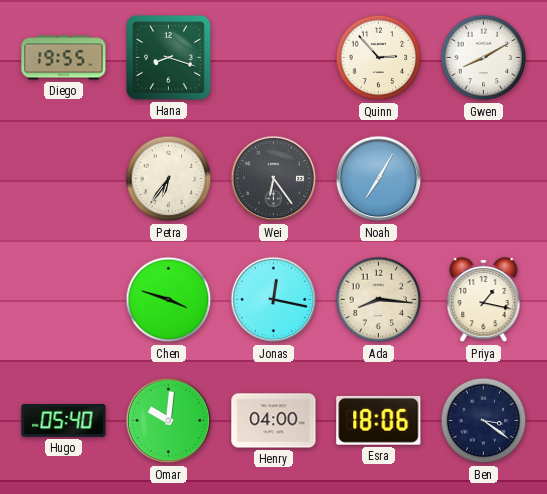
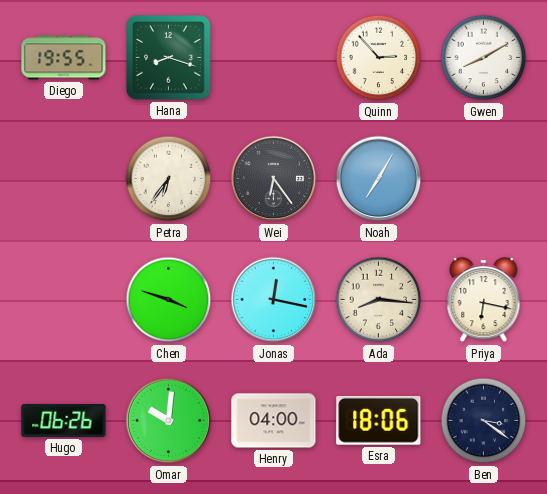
Priya: 1:17 -> 6:17 (484, 300)
Hugo: 05:40 -> 06:26 (64, 420)
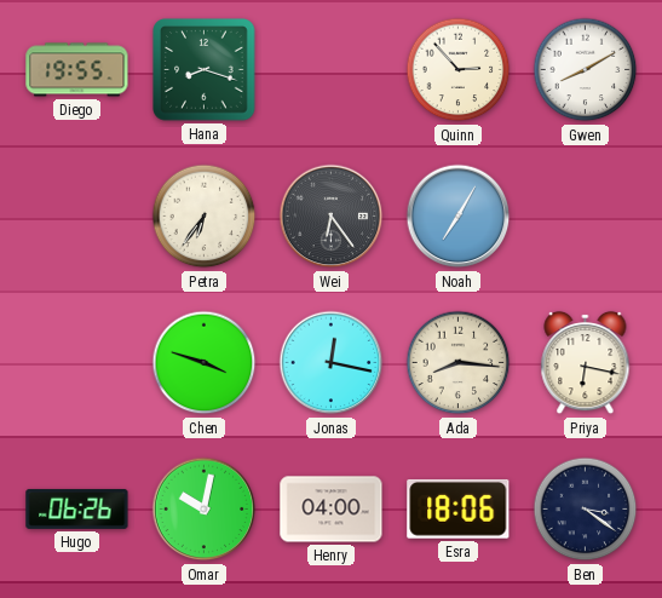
Omar: 10:01 -> 10:02 (205, 510)
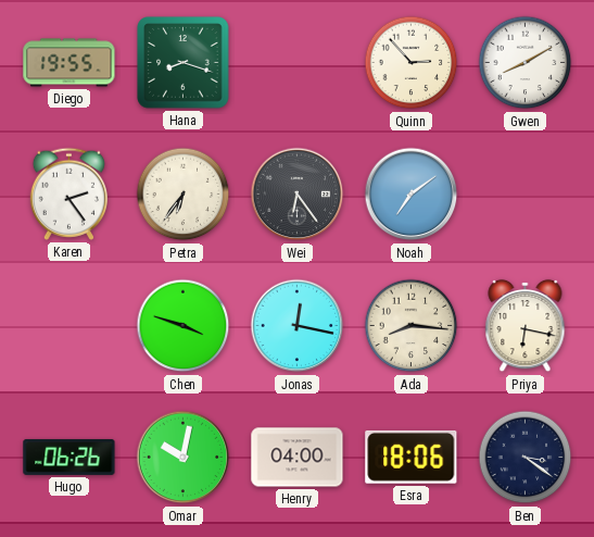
Karen: none -> 2:24 (68, 193)
Noah: 7:05 -> 7:09 (412, 195)
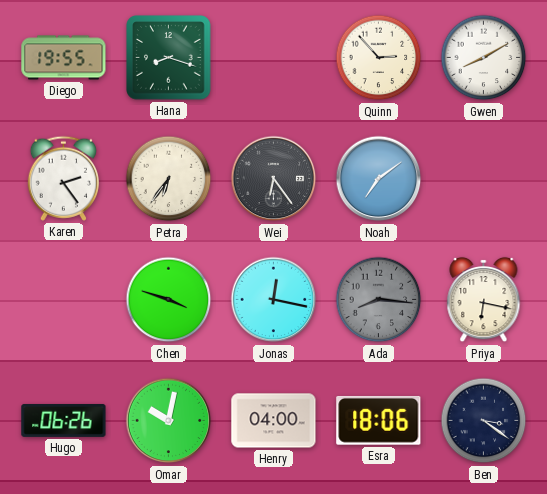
Ada dial: cream -> grey (379, 300)
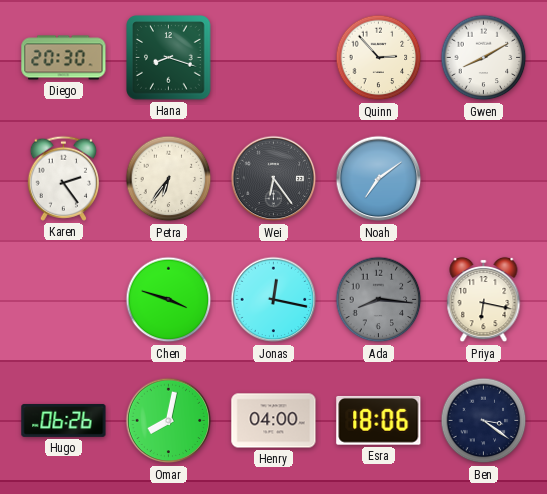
Diego: 19:55 -> 20:30 (64, 58)
Omar: 10:02 -> 8:02 (169, 421)
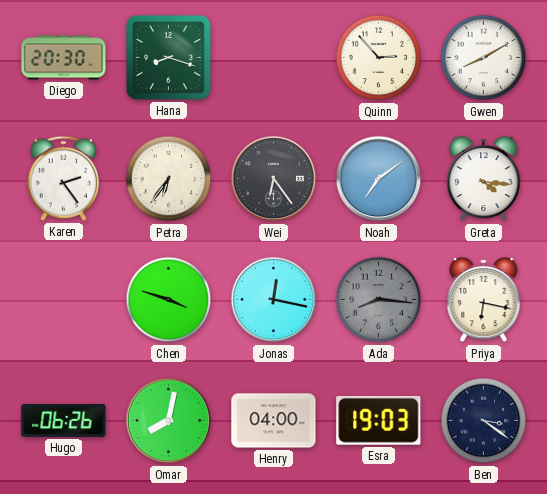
Greta: none -> 4:16 (484, 179)
Esra: 18:06 -> 19:03 (379, 420)
